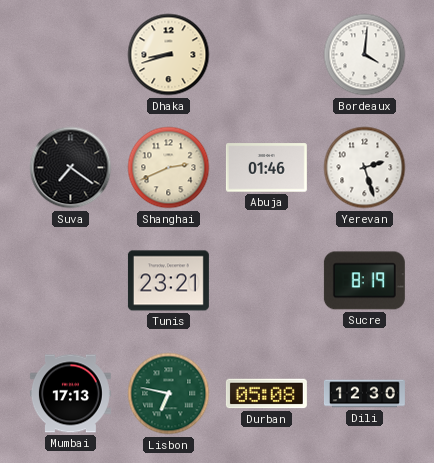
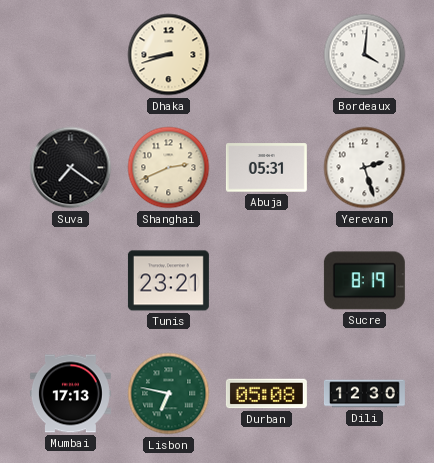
Abuja: 01:46 -> 05:31 (266, 168)
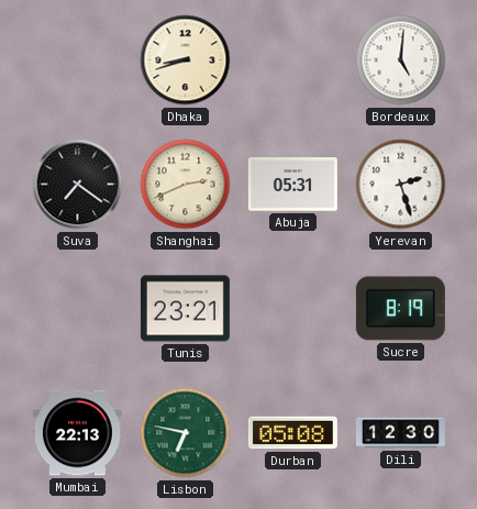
Bordeaux: 4:01 -> 5:01 (401, 60)
Mumbai: 17:13 -> 22:13 (77, 433)
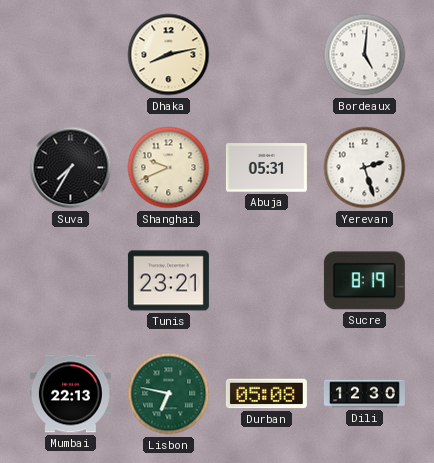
Dhaka: 8:42 -> 8:13 (169, 55)
Suva: 7:21 -> 7:35 (71, 168)
Shanghai: 2:41 -> 9:41 (169, 168)
